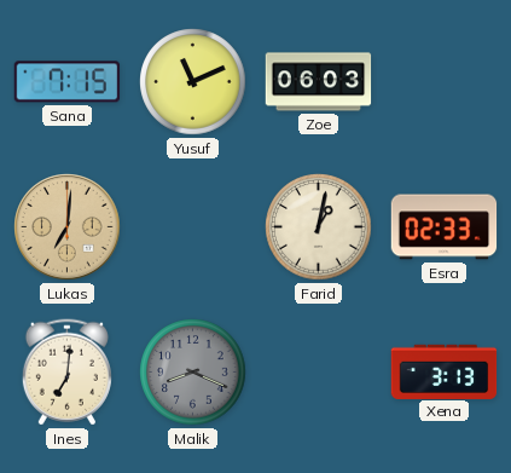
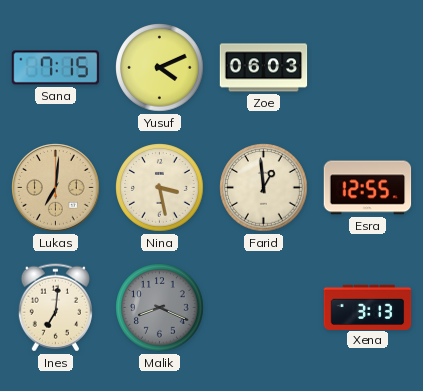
Yusuf: 11:11 -> 4:11 (160, 68)
Nina: none -> 3:28 (160, 188)
Farid: 1:02 -> 12:59 (264, 188)
Esra: 02:33 -> 12:55 (368, 188)
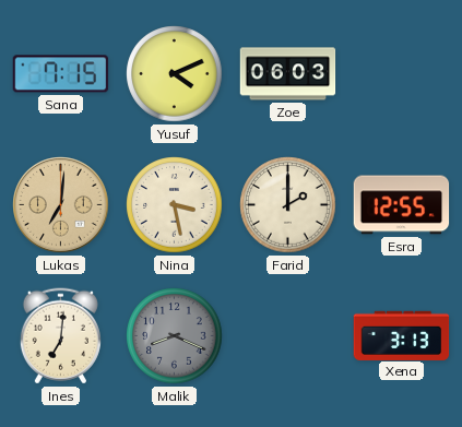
Farid: 12:59 -> 2:00 (288, 205)
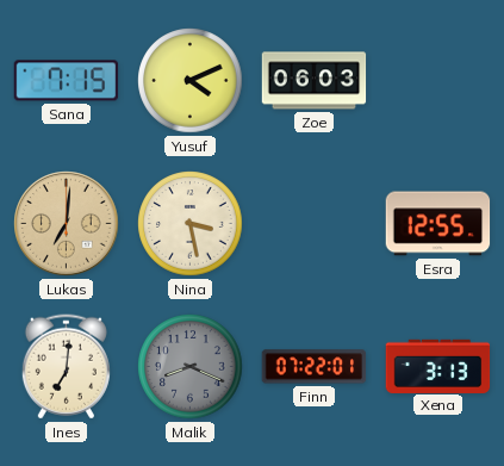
Farid: 2:00 -> none (288, 205)
Finn: none -> 07:22 (315, 367)
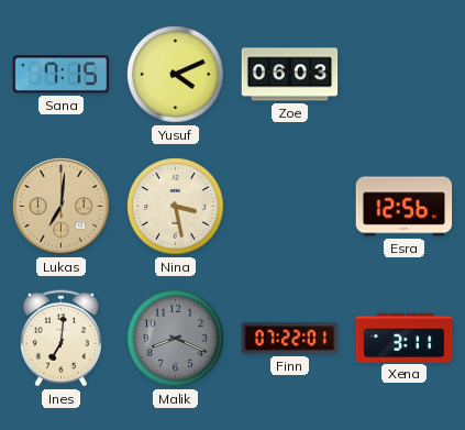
Esra: 12:55 -> 12:56 (405, 207)
Xena: 3:13 -> 3:11 (405, 338)
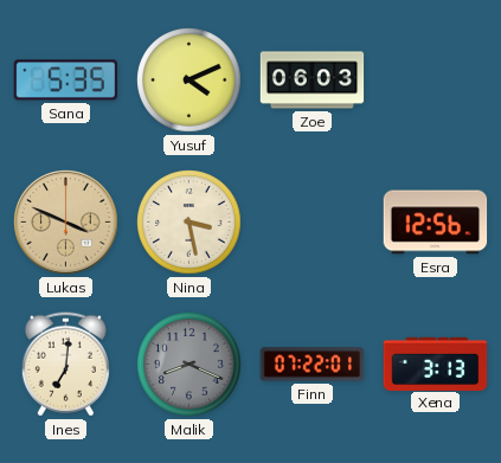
Sana: 7:15 -> 5:35 (66, 81)
Lukas: 7:01 -> 3:49 (66, 223)
Xena: 3:11 -> 3:13 (436, 364)
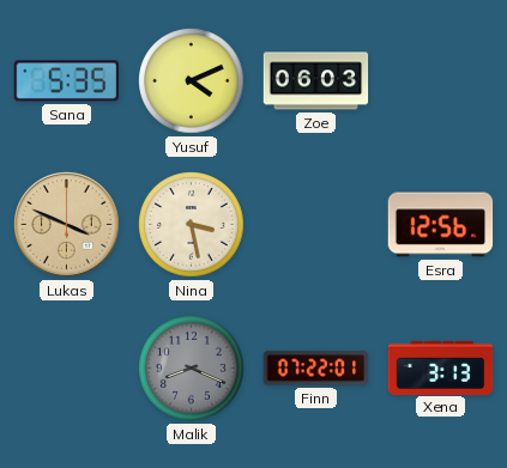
Ines: 7:01 -> none (65, 365)
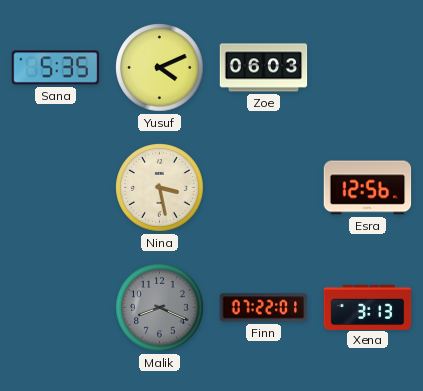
Lukas: 3:49 -> none (67, 225)
